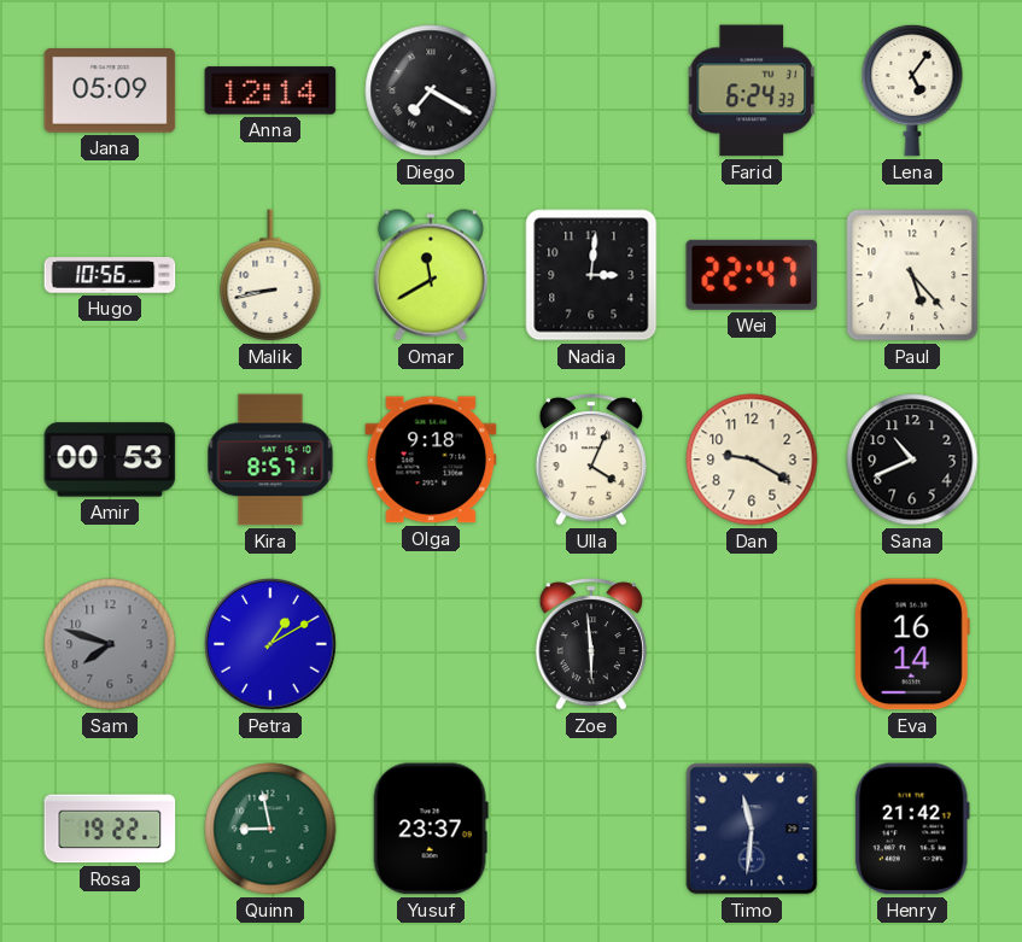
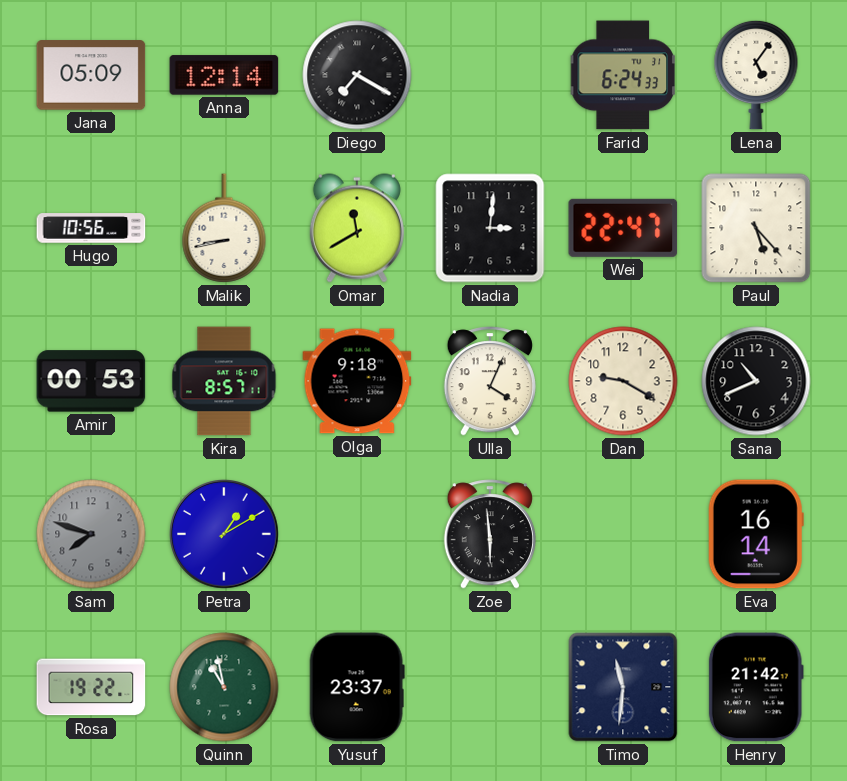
Quinn: 8:58 -> 10:58 (224, 687)
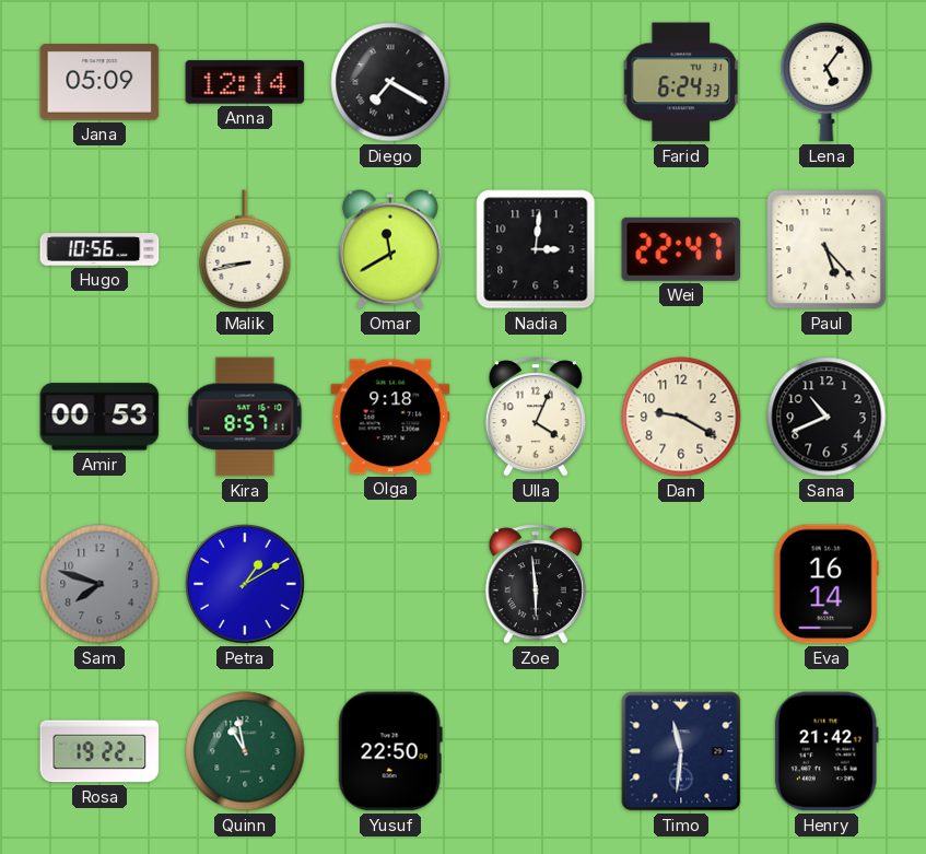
Yusuf: 23:37 -> 22:50 (390, 751)
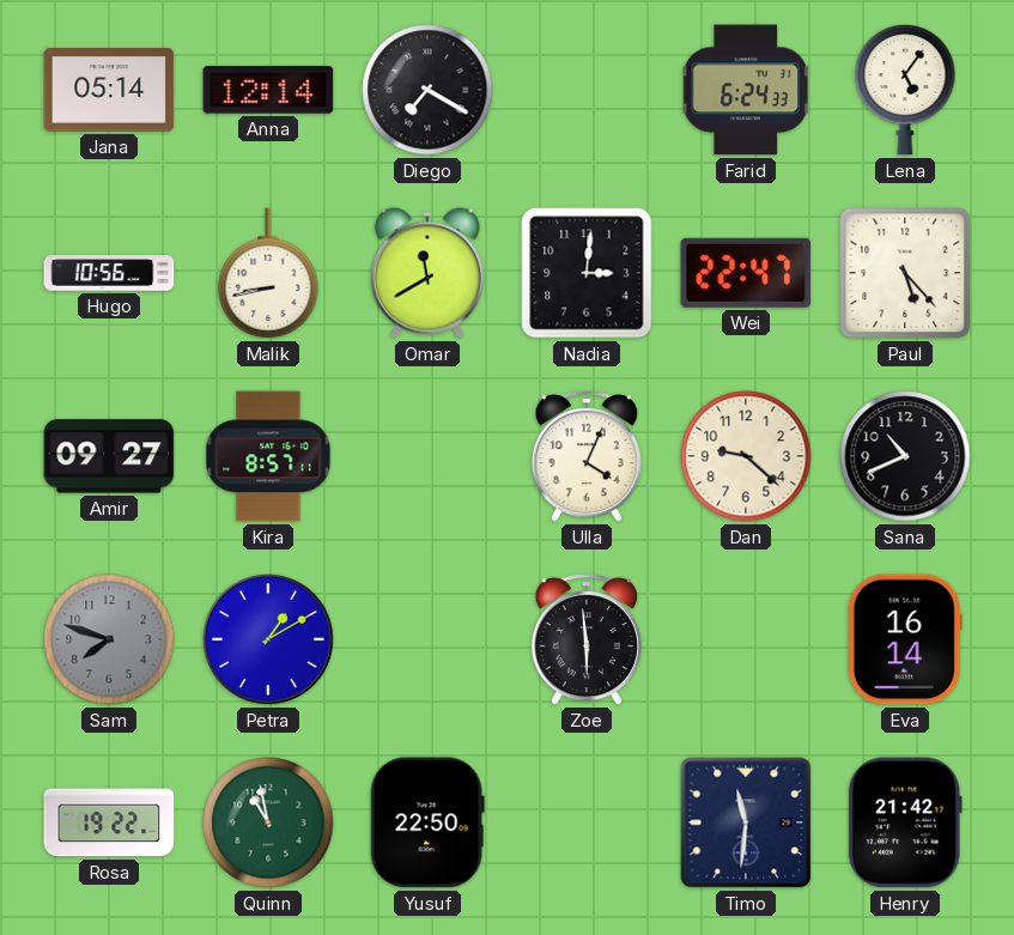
Jana: 05:09 -> 05:14 (109, 90)
Amir: 00:53 -> 09:27 (109, 456)
Olga: 9:18 -> none (390, 417)
Dan: 9:20 -> 9:22 (746, 456)
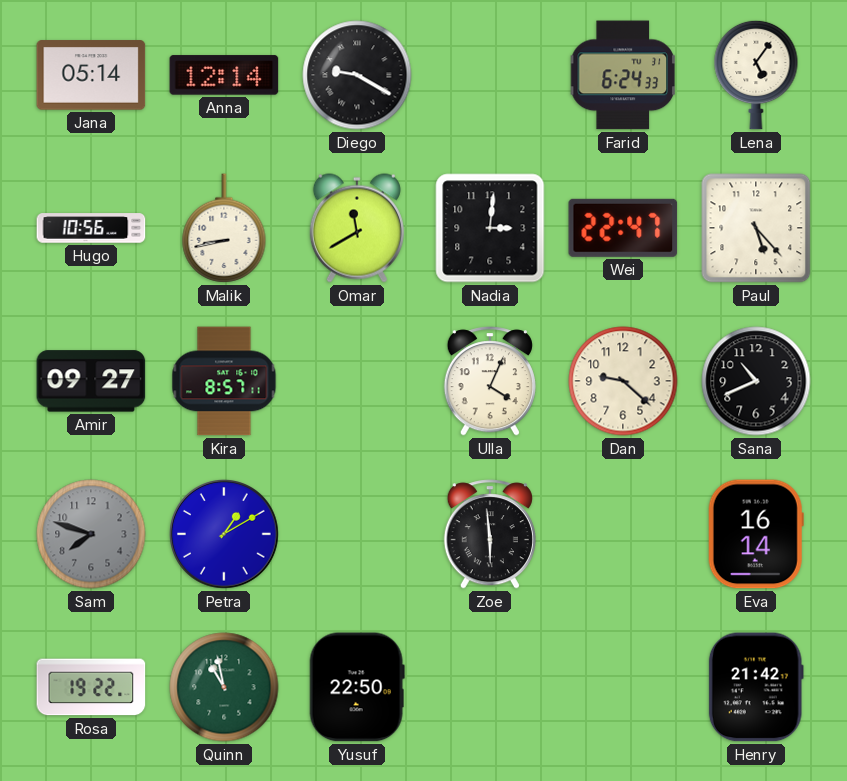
Diego: 7:20 -> 9:20 (357, 75)
Timo: 11:31 -> none (746, 822)
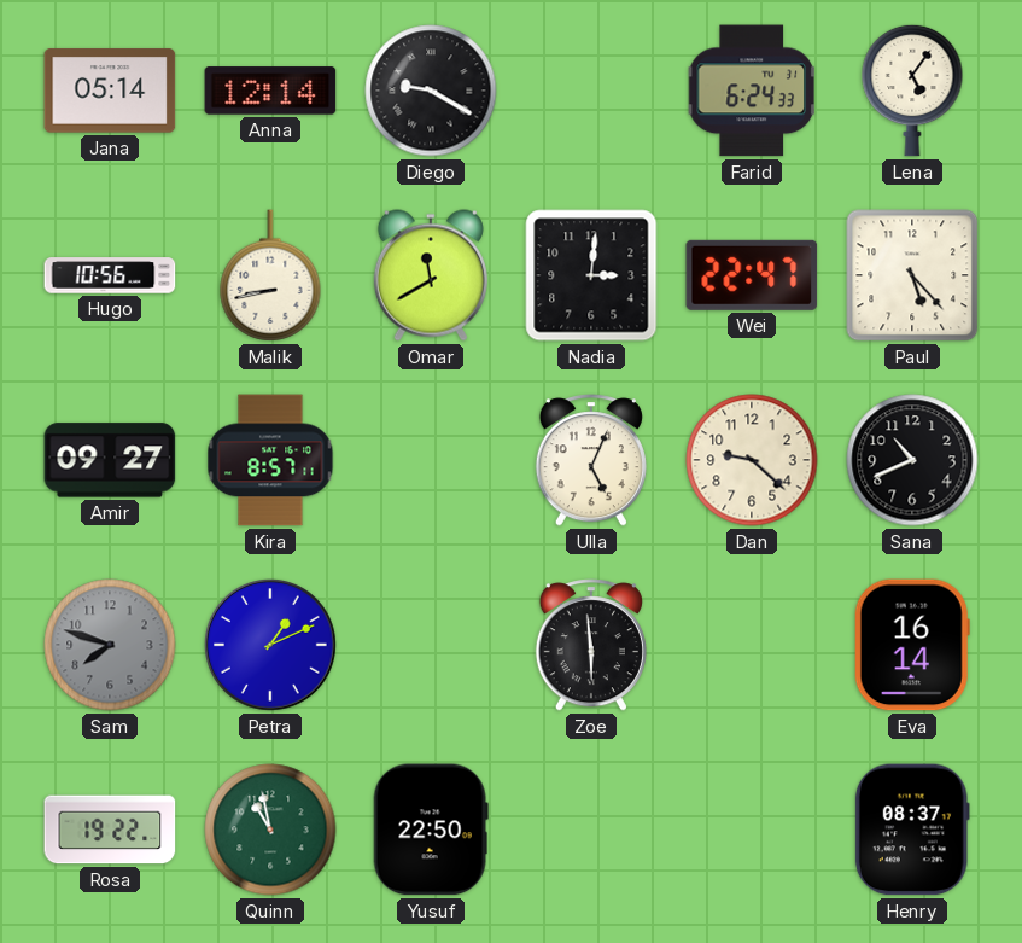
Ulla: 4:04 -> 5:04 (591, 460)
Petra: 1:10 -> 1:11 (271, 646)
Henry: 21:42 -> 08:37 (912, 830)
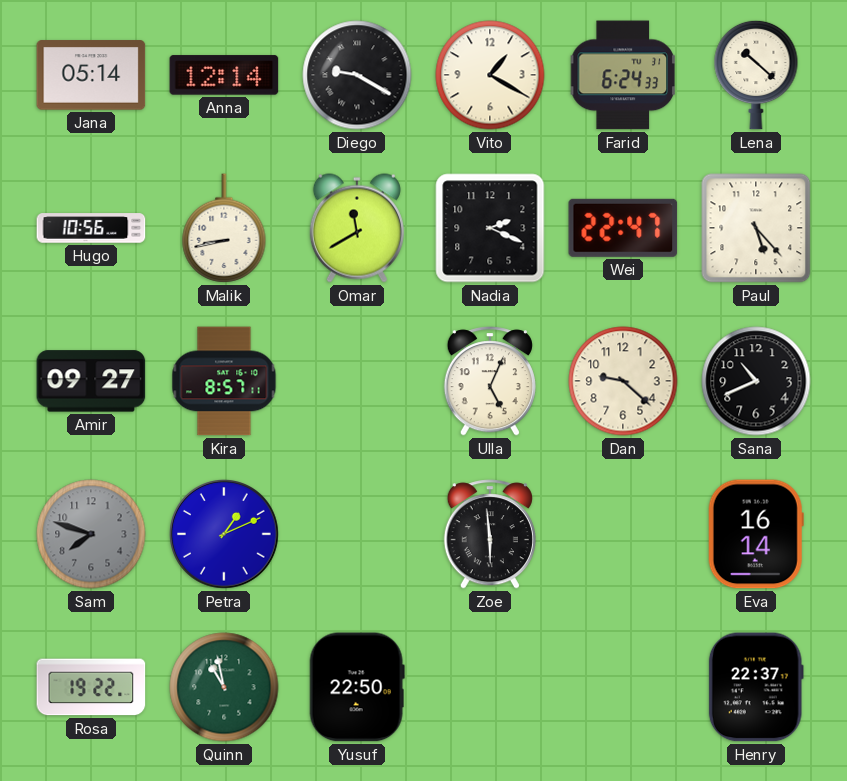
Vito: none -> 1:20 (490, 75)
Lena: 5:06 -> 10:22 (756, 75)
Nadia: 3:01 -> 2:19 (490, 228)
Henry: 08:37 -> 22:37 (756, 687)
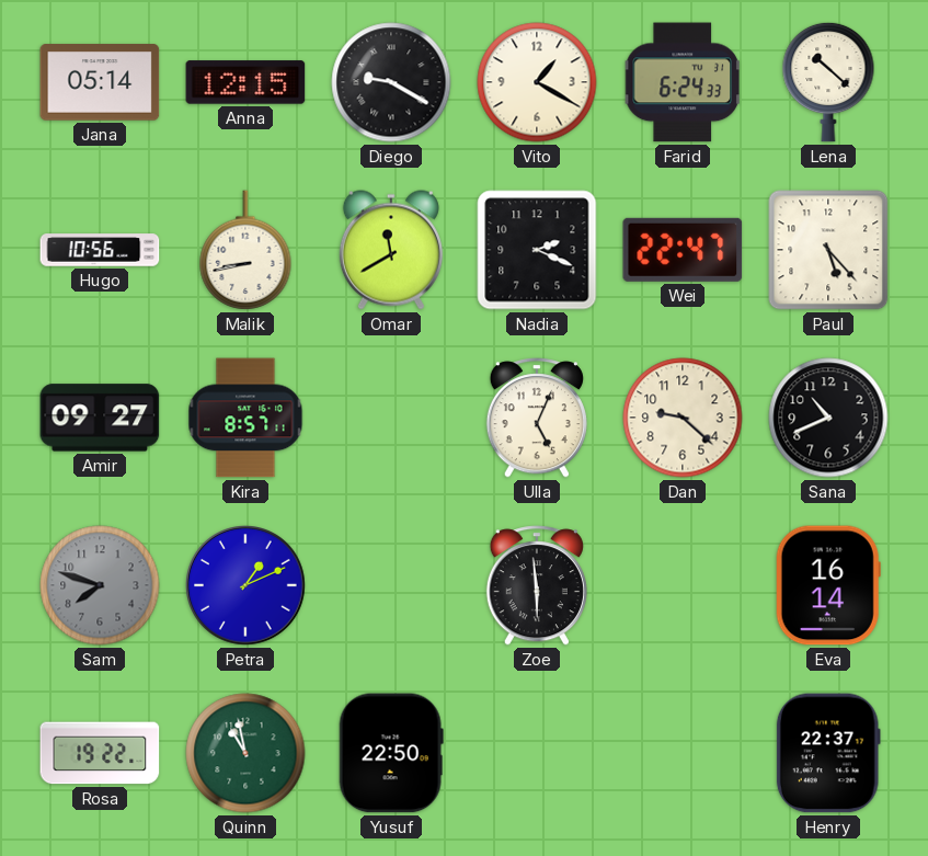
Anna: 12:14 -> 12:15 (245, 82)
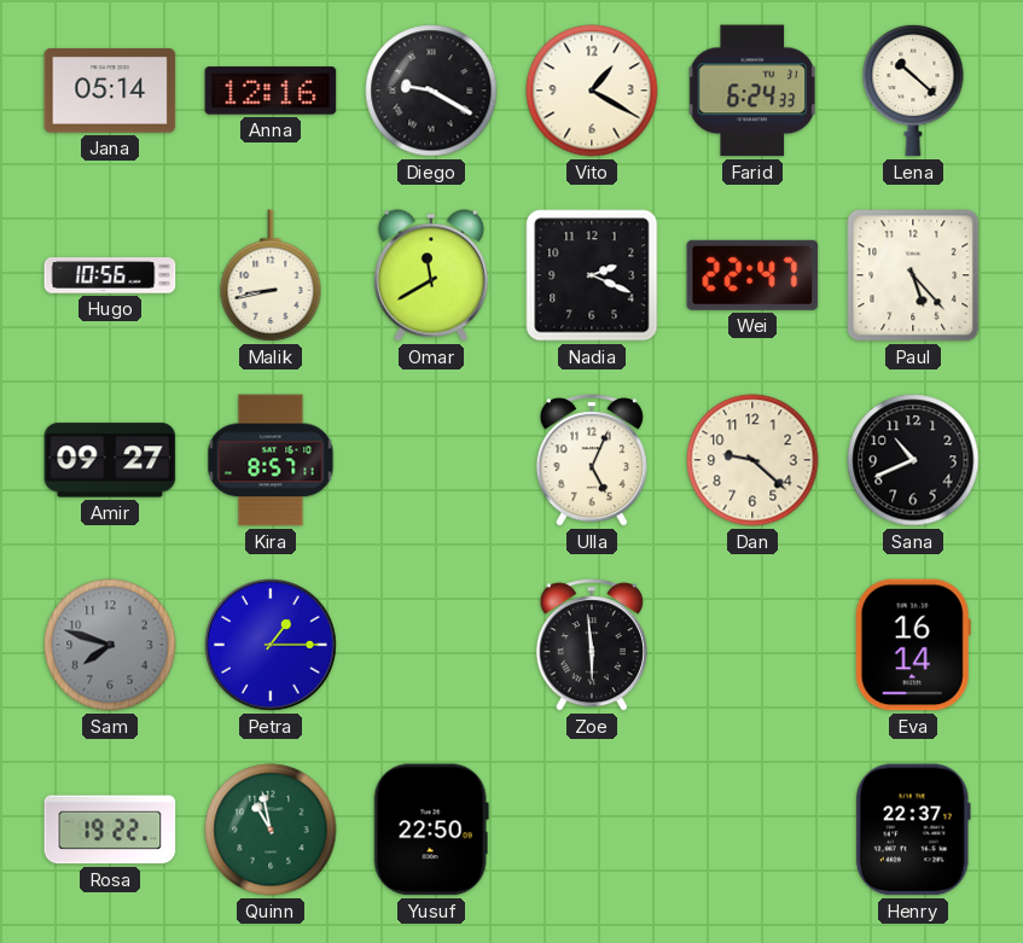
Anna: 12:15 -> 12:16 (271, 91)
Petra: 1:11 -> 1:15 (272, 646)
